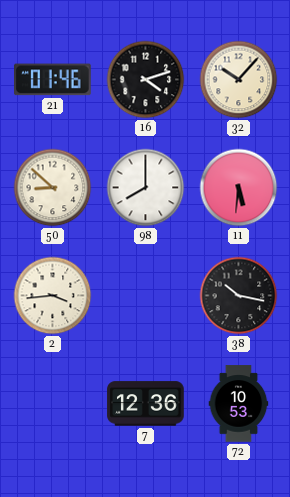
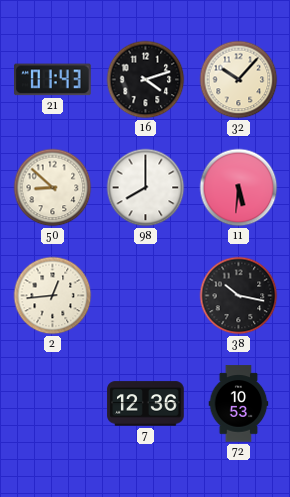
21: 01:46 -> 01:43 (53, 80)
2: 3:44 -> 12:44 (53, 296)
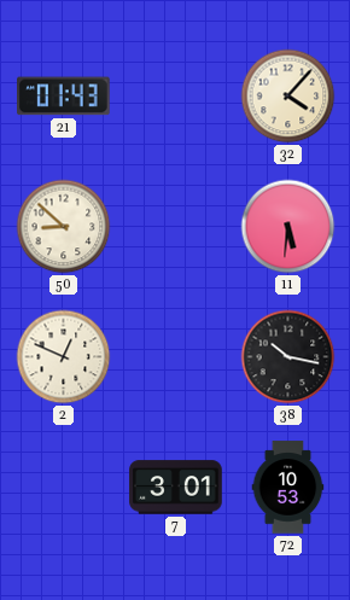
16: 4:12 -> none (146, 80)
32: 10:07 -> 4:07 (288, 97)
98: 8:00 -> none (146, 188)
2: 12:44 -> 12:49 (64, 357)
7: 12:36 -> 3:01 (176, 488)
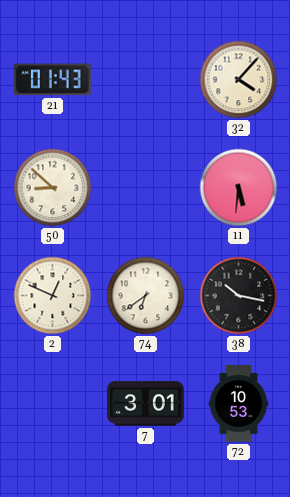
74: none -> 6:39 (146, 296)
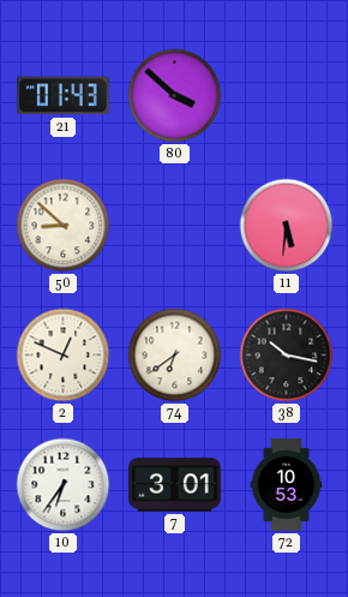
80: none -> 3:52 (175, 96)
32: 4:07 -> none (239, 80)
10: none -> 6:36 (64, 485)
